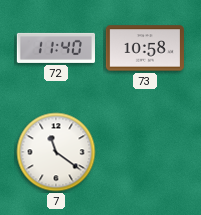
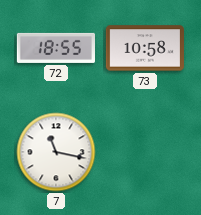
72: 11:40 -> 18:55 (55, 48)
7: 11:21 -> 11:17 (56, 152)
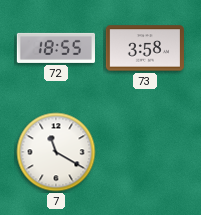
73: 10:58 -> 3:58 (145, 48)
7: 11:17 -> 11:20 (56, 152)
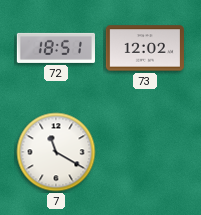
72: 18:55 -> 18:51 (55, 48)
73: 3:58 -> 12:02 (145, 48)
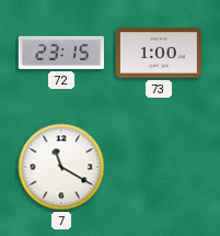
72: 18:51 -> 23:15 (60, 53)
73: 12:02 -> 1:00 (159, 53)
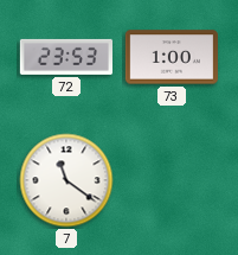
72: 23:15 -> 23:53 (65, 57)
7: 11:20 -> 11:21 (66, 180)
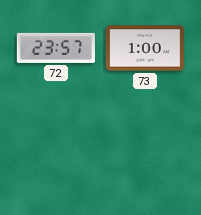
72: 23:53 -> 23:57 (55, 48)
7: 11:21 -> none (66, 180)
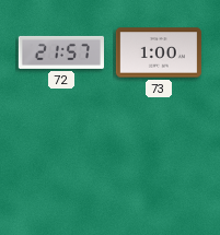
72: 23:57 -> 21:57 (60, 52)
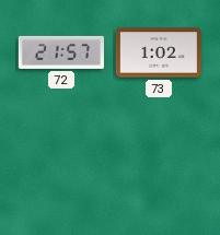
73: 1:00 -> 1:02 (159, 52)
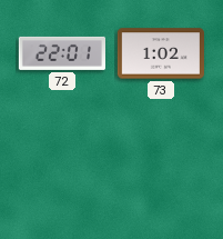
72: 21:57 -> 22:01 (61, 53)
